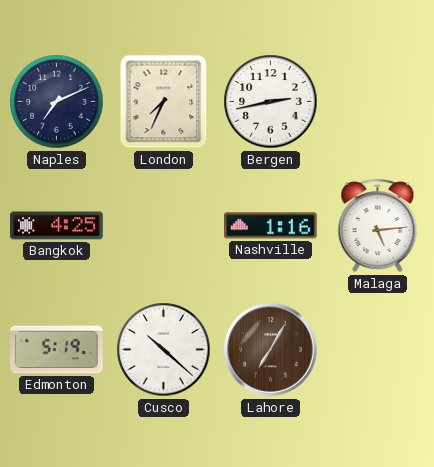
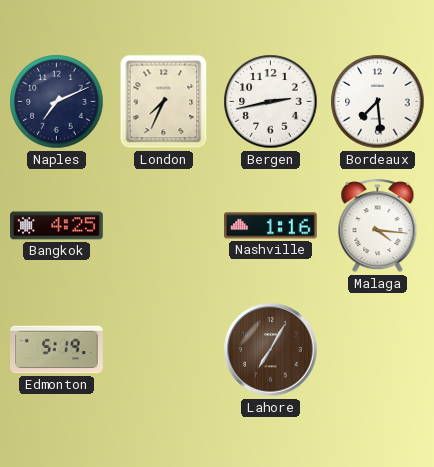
Bordeaux: none -> 7:29 (378, 102)
Malaga: 5:14 -> 4:16 (378, 226)
Cusco: 10:22 -> none (164, 350)
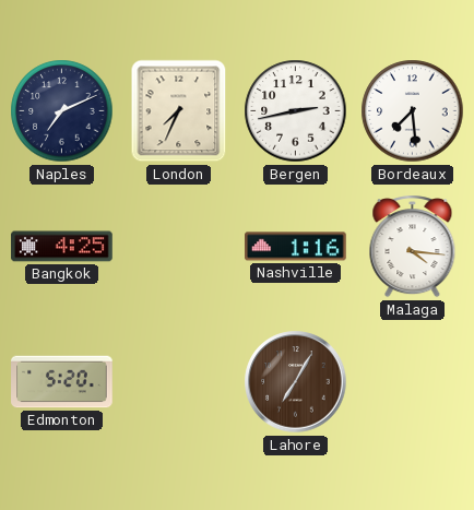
Edmonton: 5:19 -> 5:20 (62, 382)
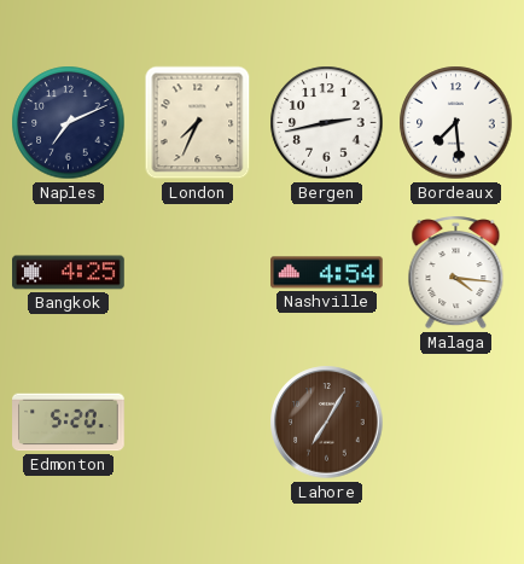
Nashville: 1:16 -> 4:54 (327, 273)
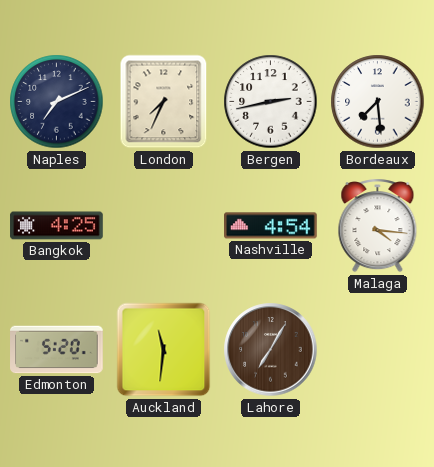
Auckland: none -> 11:31 (164, 350)
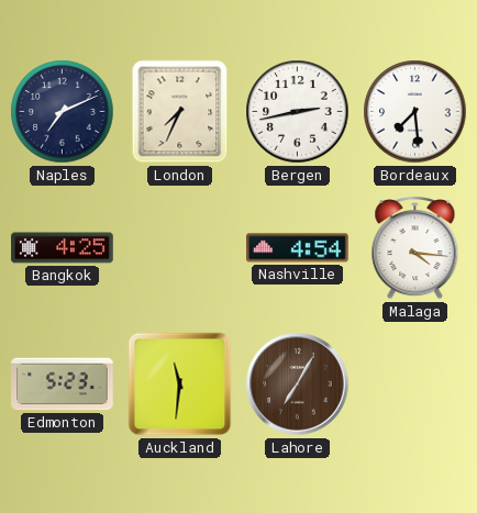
Edmonton: 5:20 -> 5:23 (63, 384)
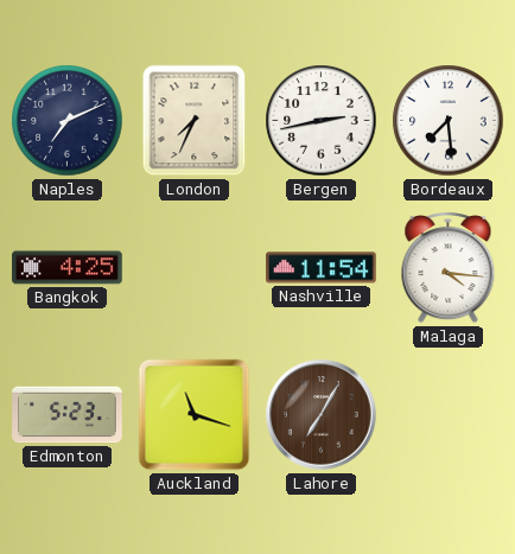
Nashville: 4:54 -> 11:54 (322, 268)
Auckland: 11:31 -> 11:18 (195, 415)
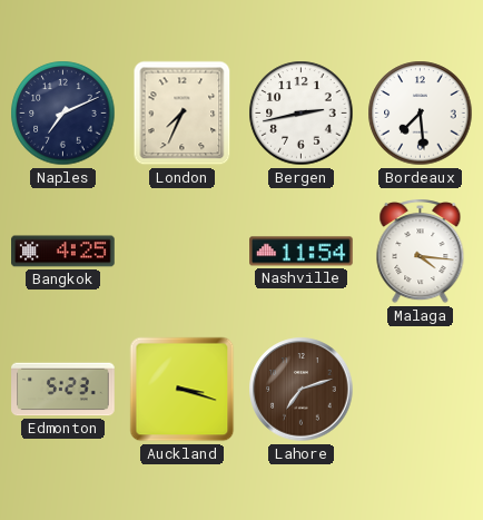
Auckland: 11:18 -> 3:18 (183, 390)
Lahore: 7:05 -> 7:12 (302, 390)
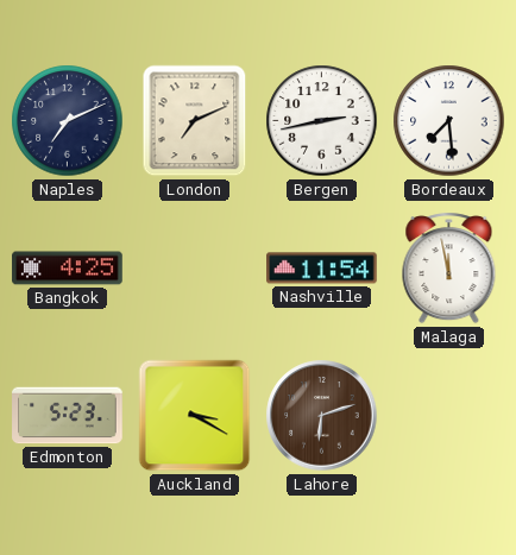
London: 7:34 -> 7:11 (195, 121)
Malaga: 4:16 -> 11:58 (449, 269)
Auckland: 3:18 -> 3:20 (195, 416)
Lahore: 7:12 -> 6:12 (322, 416)
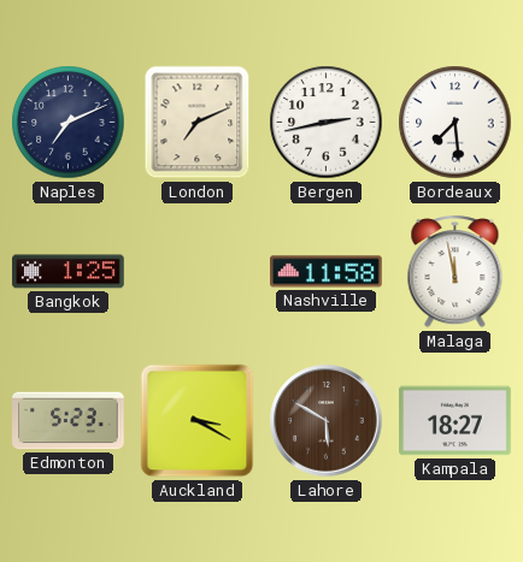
Bangkok: 4:25 -> 1:25 (69, 272)
Nashville: 11:54 -> 11:58 (327, 272)
Lahore: 6:12 -> 5:50 (327, 421)
Kampala: none -> 18:27 (456, 421)
